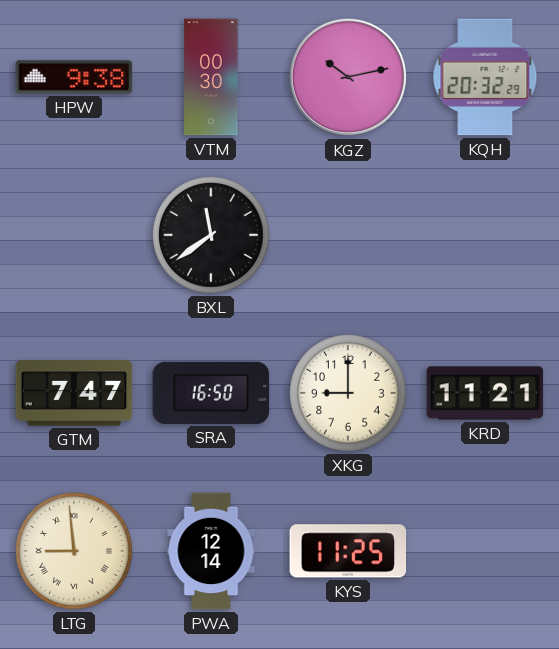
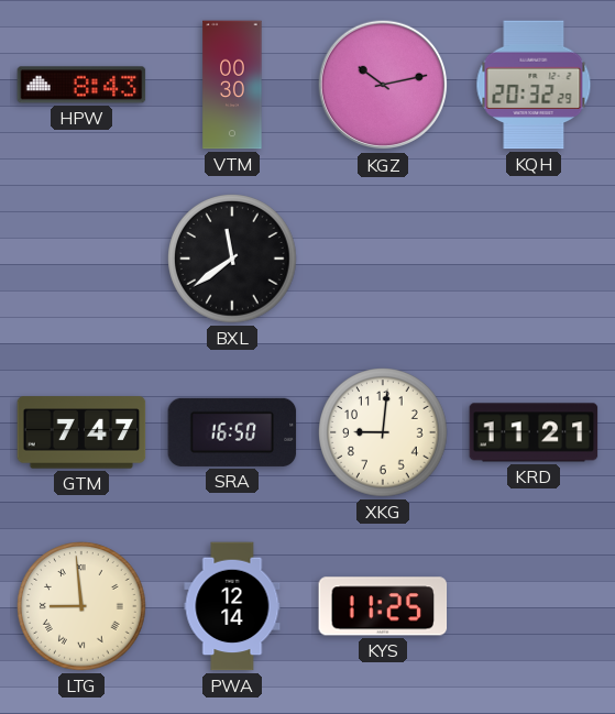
HPW: 9:38 -> 8:43 (81, 85)
XKG: 9:00 -> 9:01 (383, 432)
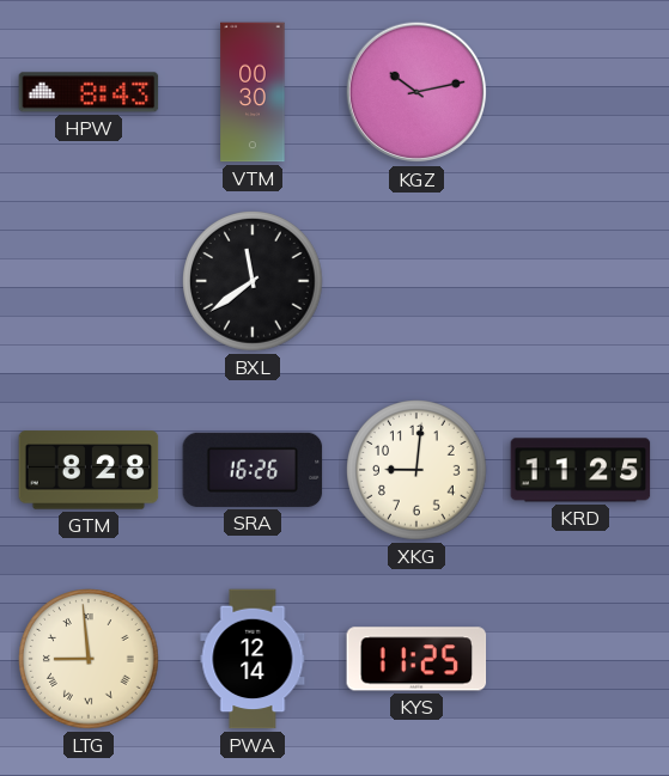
KQH: 20:32 -> none (534, 85)
GTM: 7:47 -> 8:28 (89, 470)
SRA: 16:50 -> 16:26 (253, 470)
KRD: 11:21 -> 11:25 (580, 470)
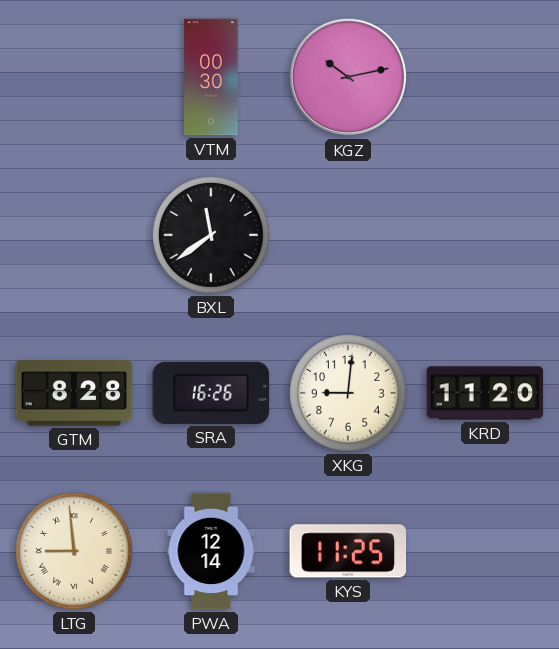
HPW: 8:43 -> none (89, 92)
KRD: 11:25 -> 11:20 (485, 393)
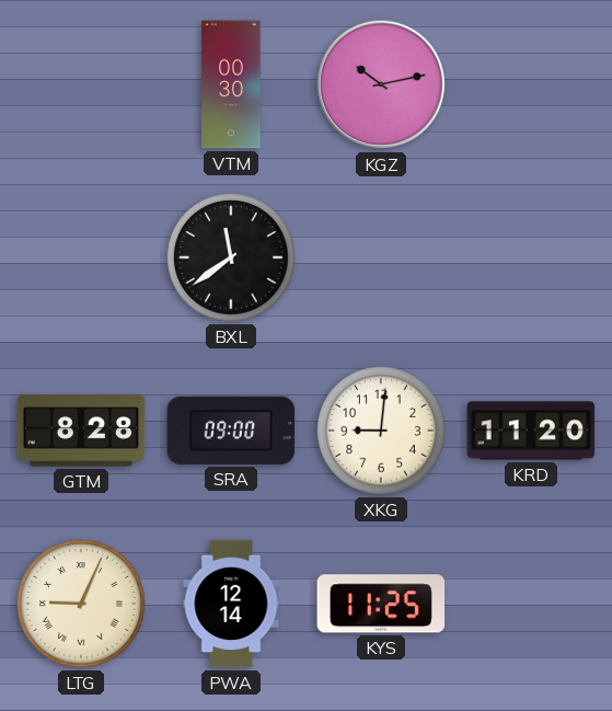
SRA: 16:26 -> 09:00 (231, 431)
LTG: 8:59 -> 9:04 (81, 604)
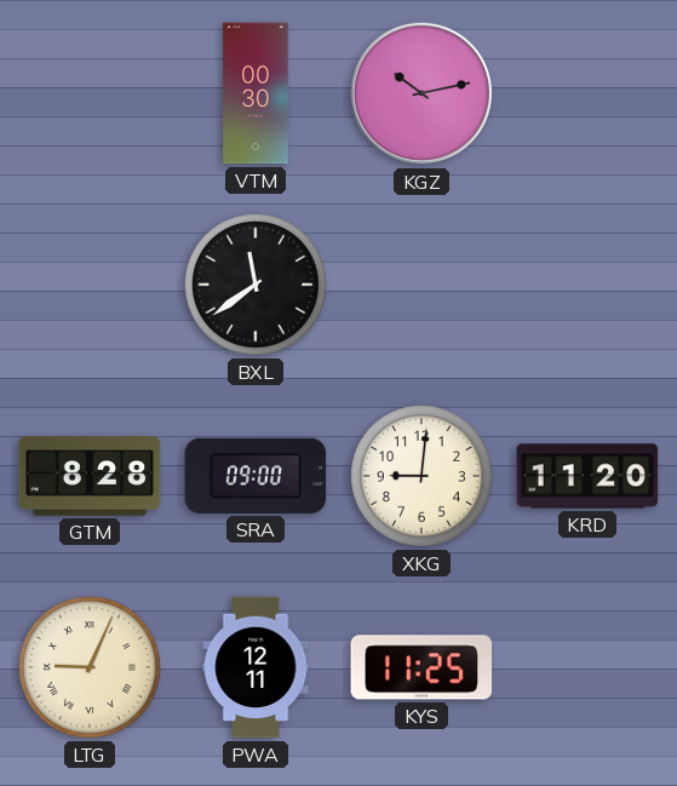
PWA: 12:14 -> 12:11 (256, 667)
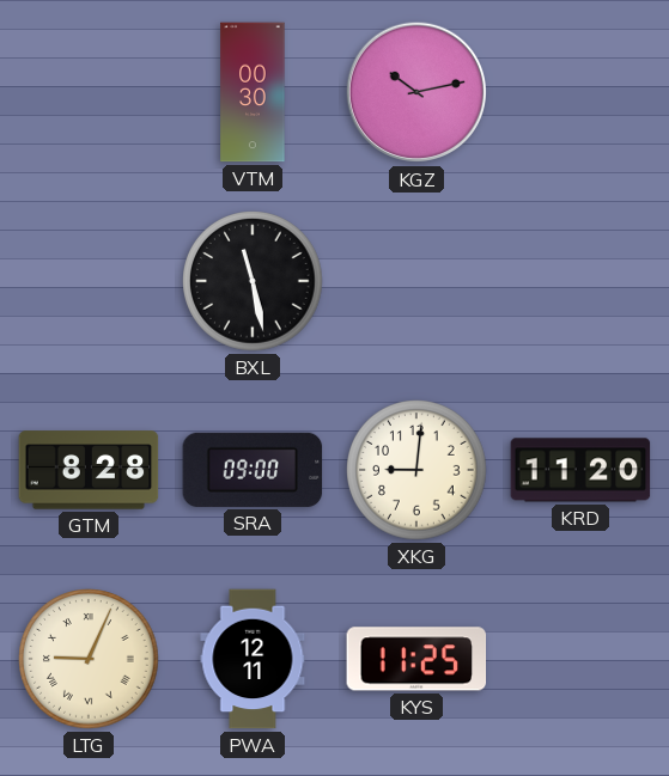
BXL: 11:39 -> 11:28 (253, 281)
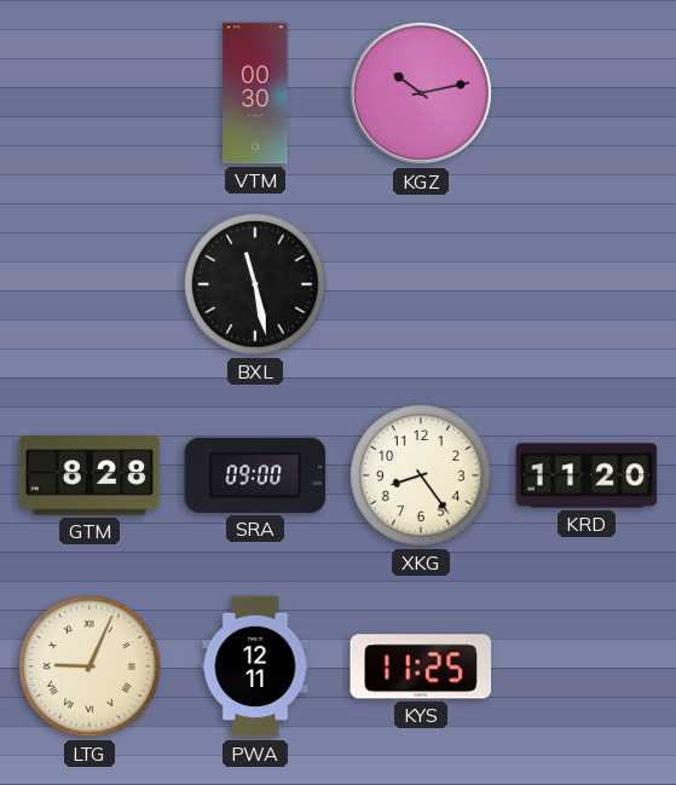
XKG: 9:01 -> 8:24 (421, 475)
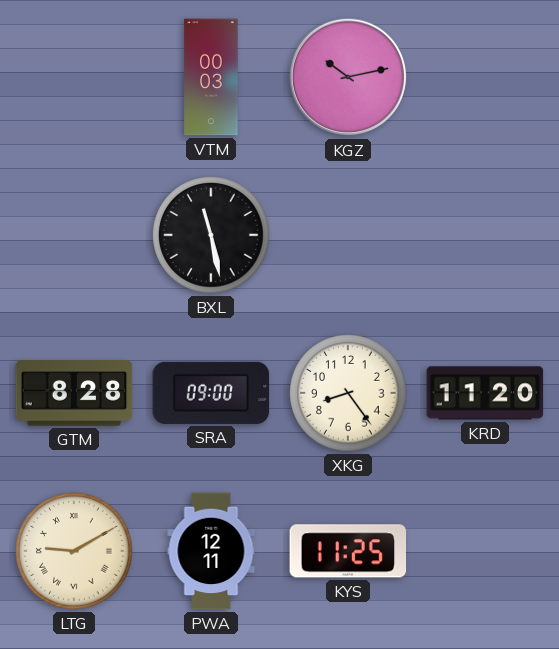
VTM: 00:30 -> 00:03 (211, 77)
LTG: 9:04 -> 9:10 (74, 551)
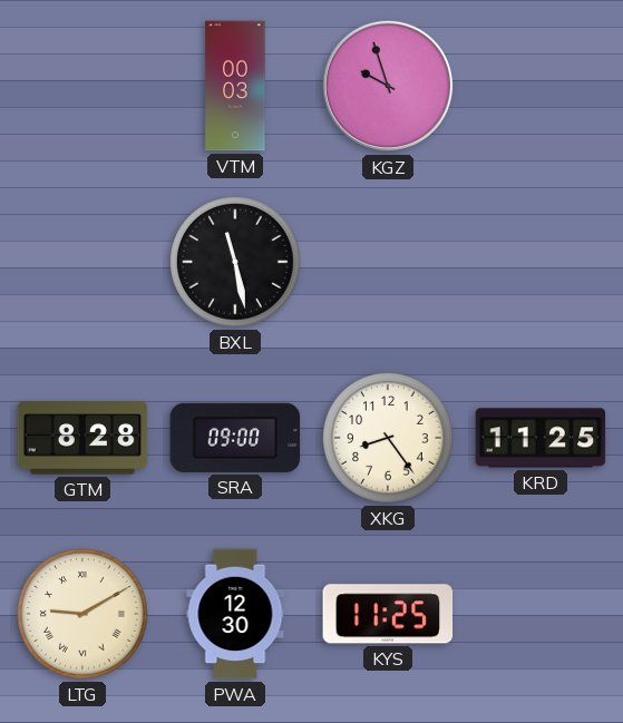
KGZ: 10:13 -> 9:57 (388, 86)
KRD: 11:20 -> 11:25 (541, 438)
PWA: 12:11 -> 12:30 (235, 614)
